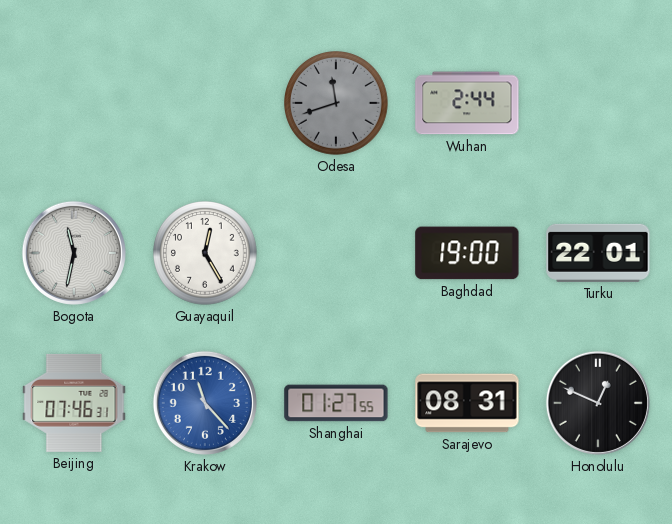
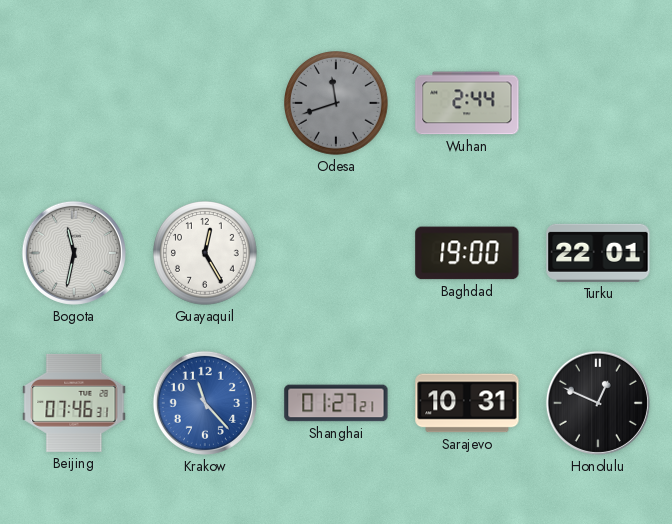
Shanghai: 01:27:55 -> 01:27:21 (336, 403)
Sarajevo: 08:31 -> 10:31 (467, 403)
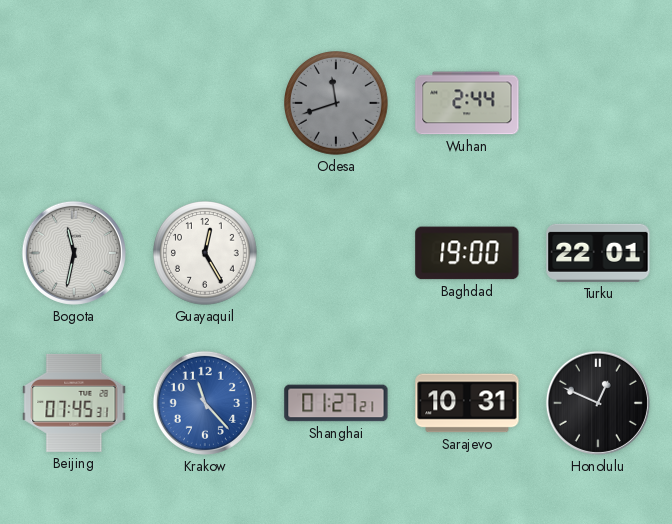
Beijing: 07:46 -> 07:45 (74, 403)
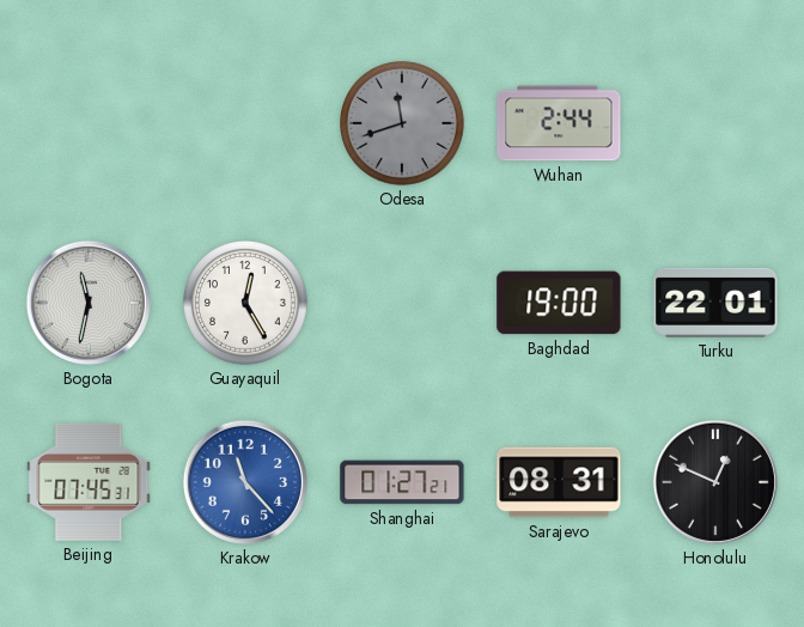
Sarajevo: 10:31 -> 08:31 (559, 482)
